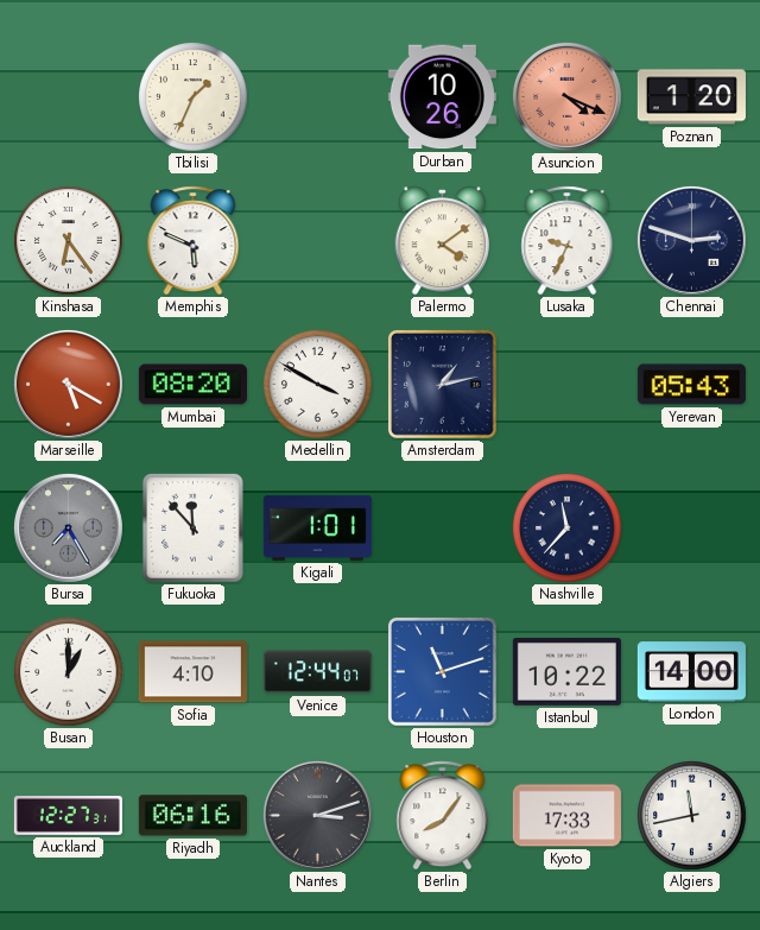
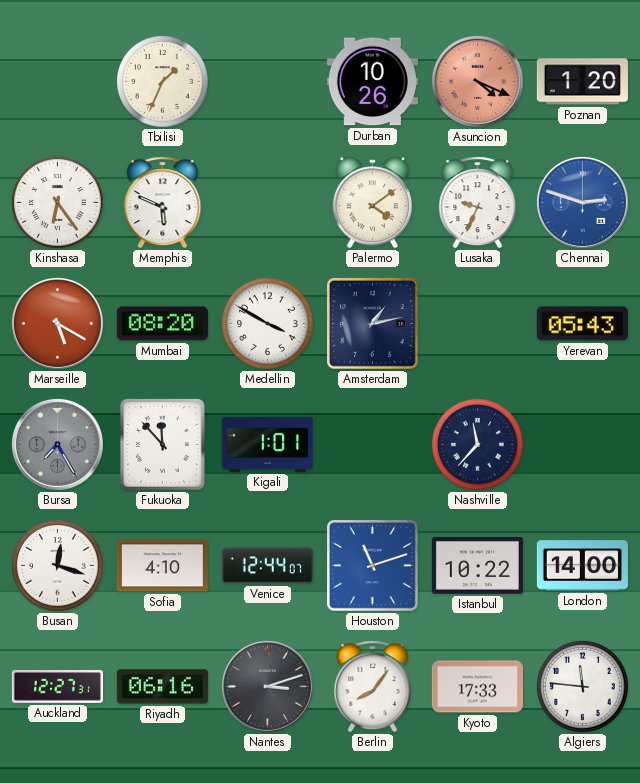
Chennai dial: navy -> blue (582, 202)
Busan: 1:00 -> 12:18 (58, 566)
Algiers: 11:43 -> 11:46 (583, 687)
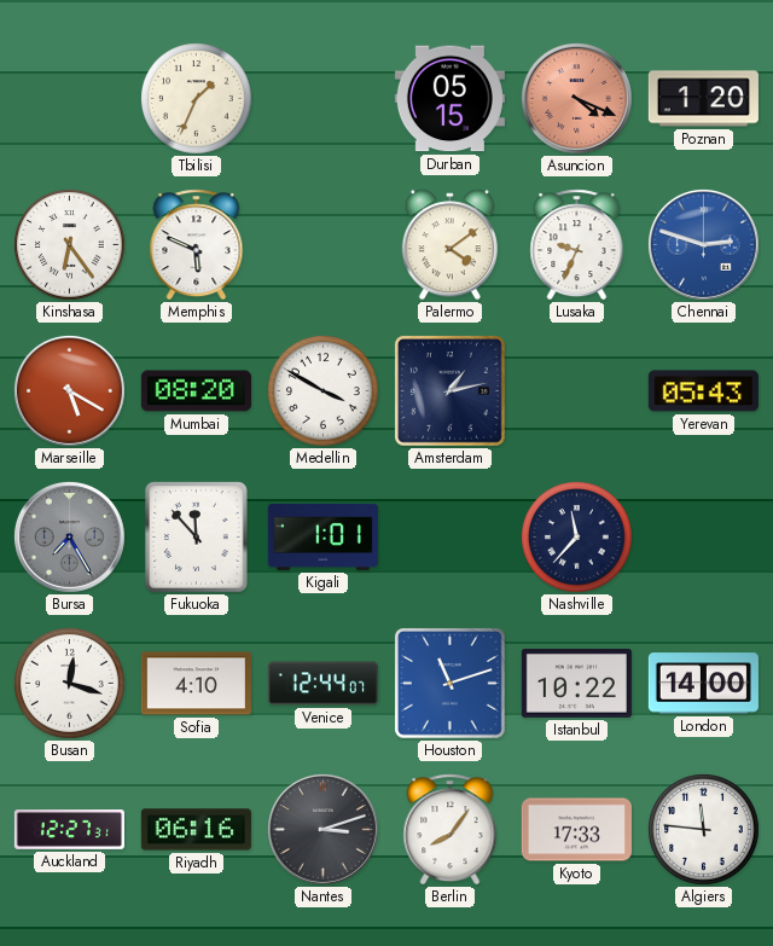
Durban: 10:26 -> 05:15 (449, 99)
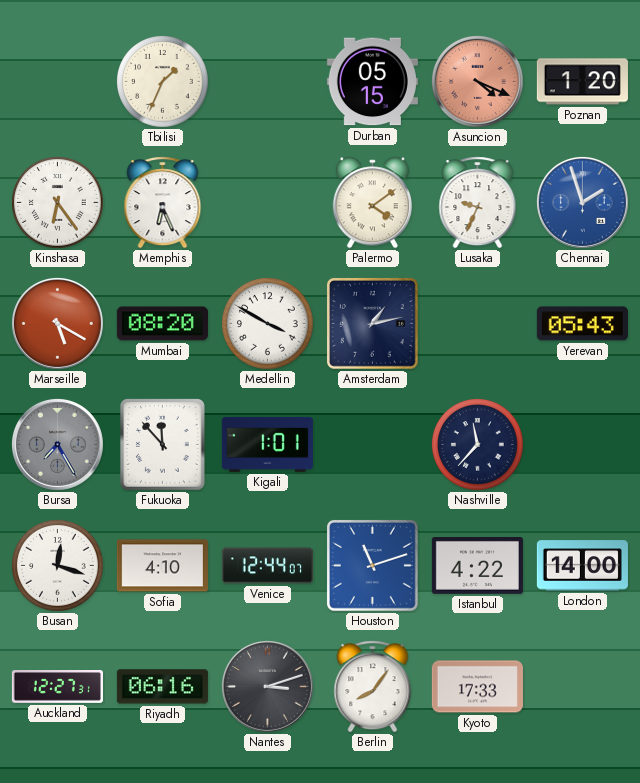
Memphis: 5:49 -> 6:26 (163, 203)
Chennai: 2:48 -> 1:57 (582, 202)
Istanbul: 10:22 -> 4:22 (477, 566)
Algiers: 11:46 -> none (704, 830)
